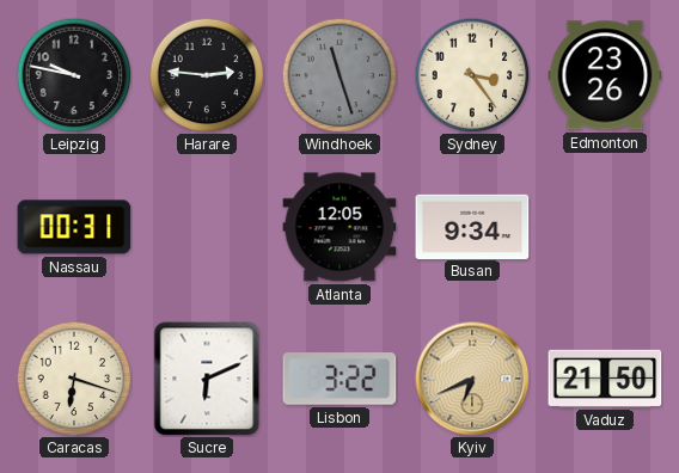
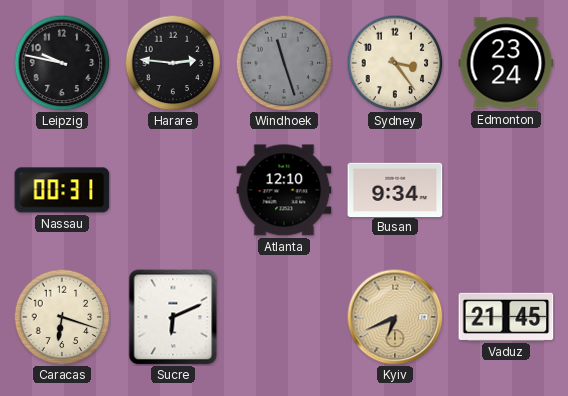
Edmonton: 23:26 -> 23:24 (506, 63)
Atlanta: 12:05 -> 12:10 (284, 190)
Lisbon: 3:22 -> none (339, 379)
Vaduz: 21:50 -> 21:45 (506, 317)
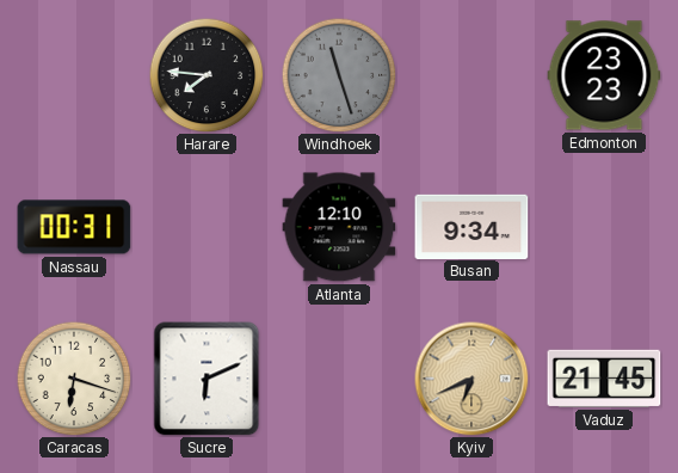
Leipzig: 9:47 -> none (62, 63)
Harare: 2:46 -> 7:46 (207, 75)
Sydney: 3:24 -> none (395, 63)
Edmonton: 23:24 -> 23:23 (604, 75)
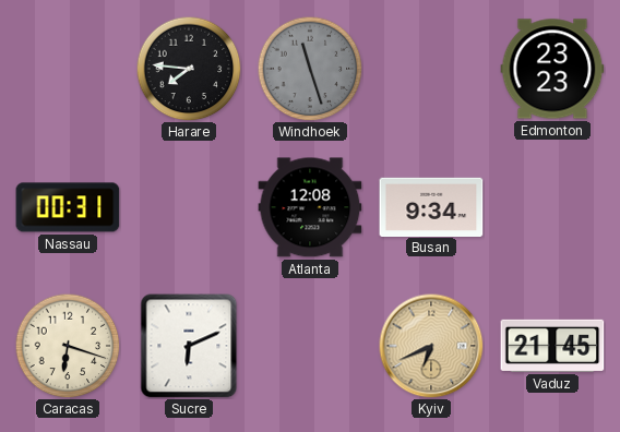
Atlanta: 12:10 -> 12:08 (310, 207)
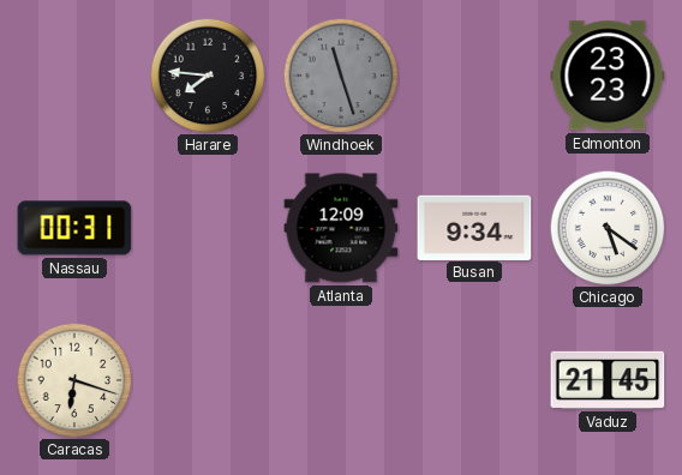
Atlanta: 12:08 -> 12:09 (341, 228)
Chicago: none -> 5:21 (608, 228)
Sucre: 6:11 -> none (189, 346)
Kyiv: 6:41 -> none (431, 346)
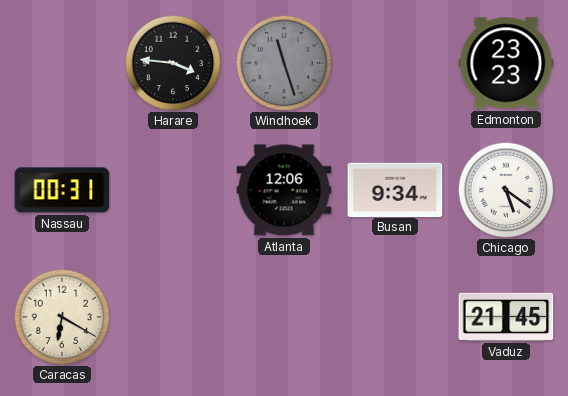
Harare: 7:46 -> 3:46 (173, 63)
Atlanta: 12:09 -> 12:06 (284, 190)
Caracas: 6:18 -> 6:20 (62, 317)
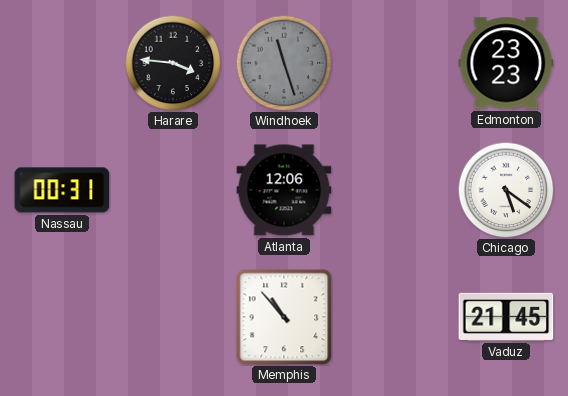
Busan: 9:34 -> none (395, 189)
Caracas: 6:20 -> none (62, 317)
Memphis: none -> 10:53 (284, 317)
